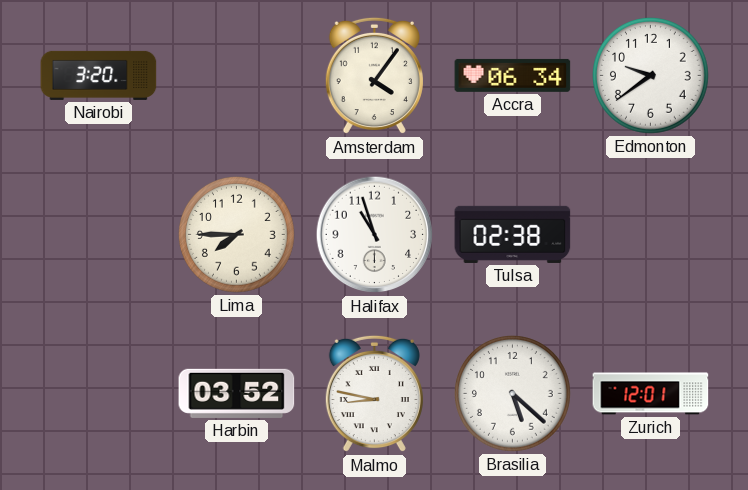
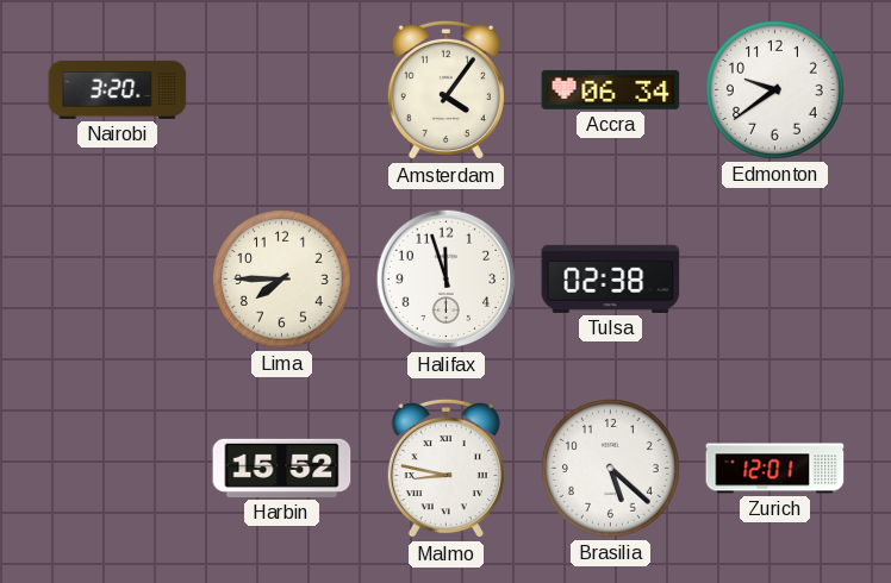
Halifax: 10:57 -> 11:57 (447, 280)
Harbin: 03:52 -> 15:52 (282, 468)
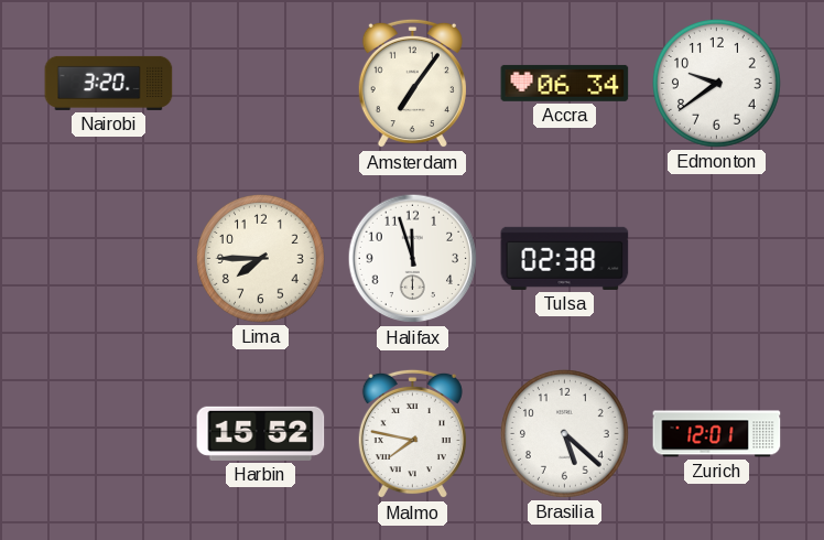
Amsterdam: 4:06 -> 7:06 (412, 84)
Malmo: 8:47 -> 7:47 (412, 434)
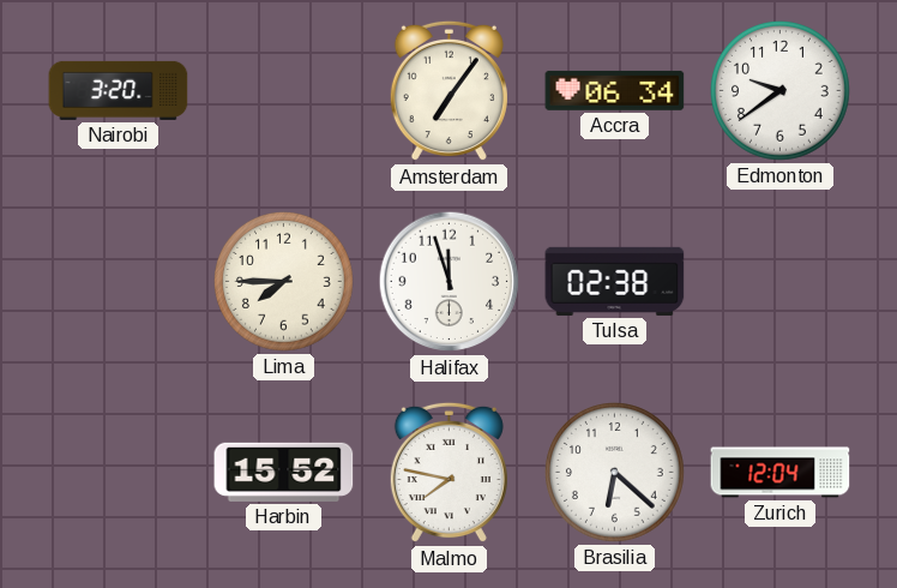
Brasilia: 5:22 -> 6:22 (615, 473)
Zurich: 12:01 -> 12:04 (781, 473)
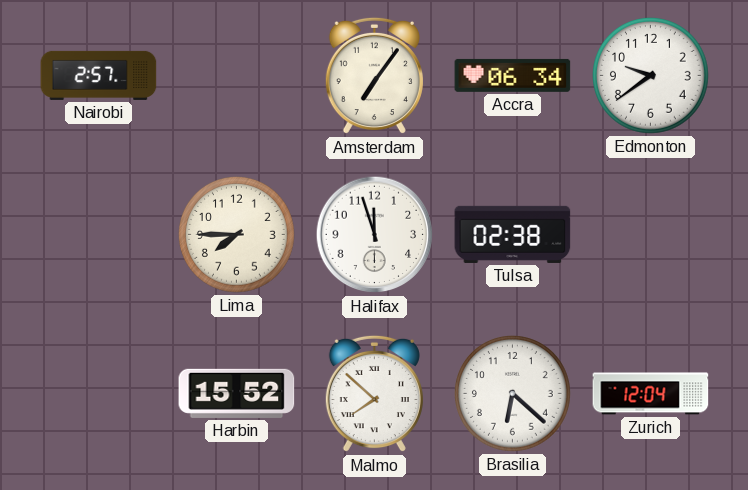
Nairobi: 3:20 -> 2:57 (99, 75)
Malmo: 7:47 -> 7:52 (374, 394)
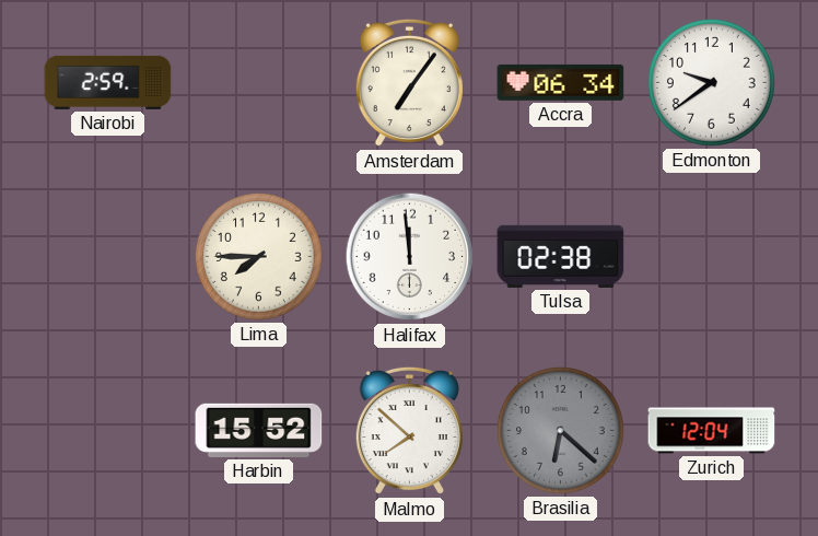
Nairobi: 2:57 -> 2:59 (108, 82)
Halifax: 11:57 -> 11:59 (410, 257)
Brasilia dial: white -> grey (561, 431)
